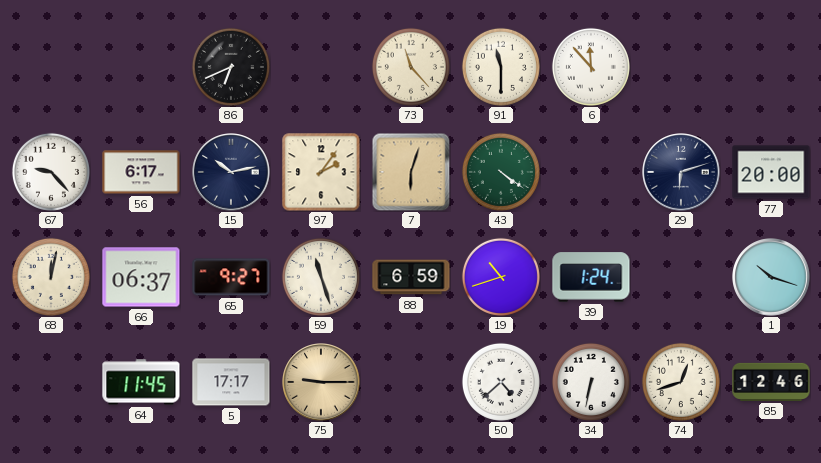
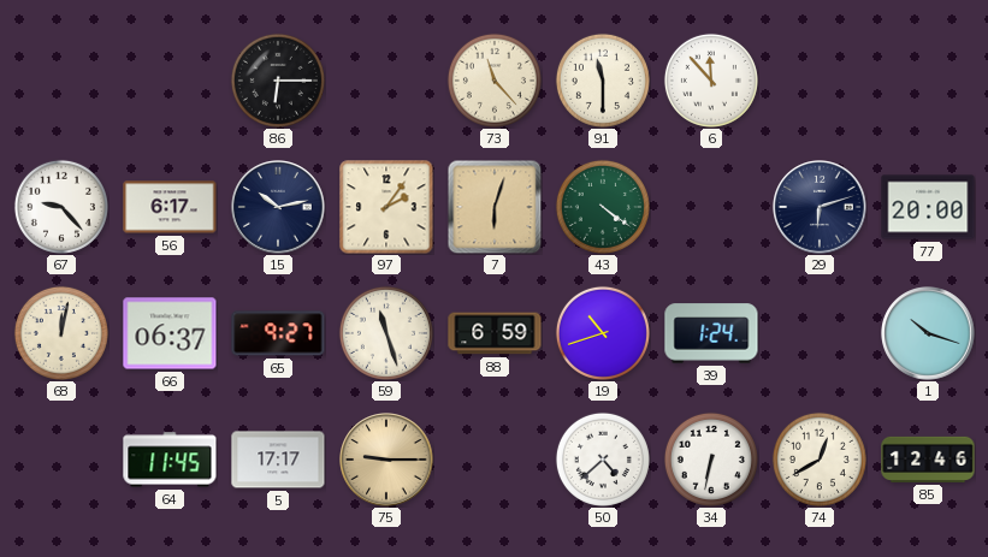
86: 6:41 -> 6:15 (278, 81)
74: 12:42 -> 12:40 (820, 460)
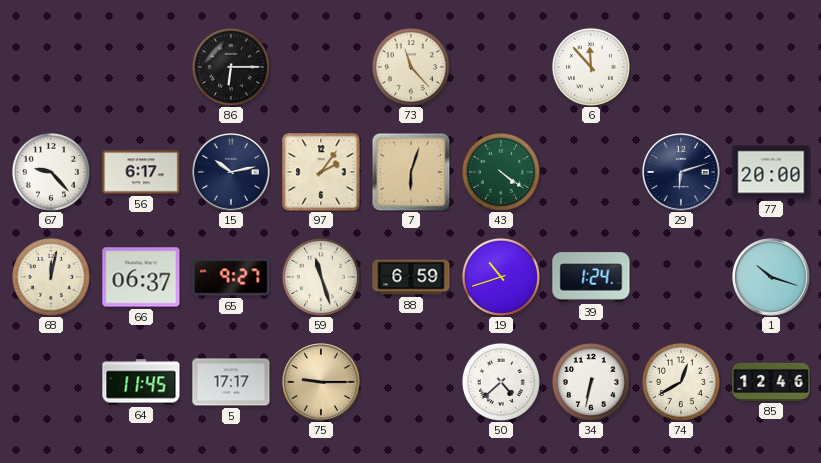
91: 11:30 -> none (603, 81)
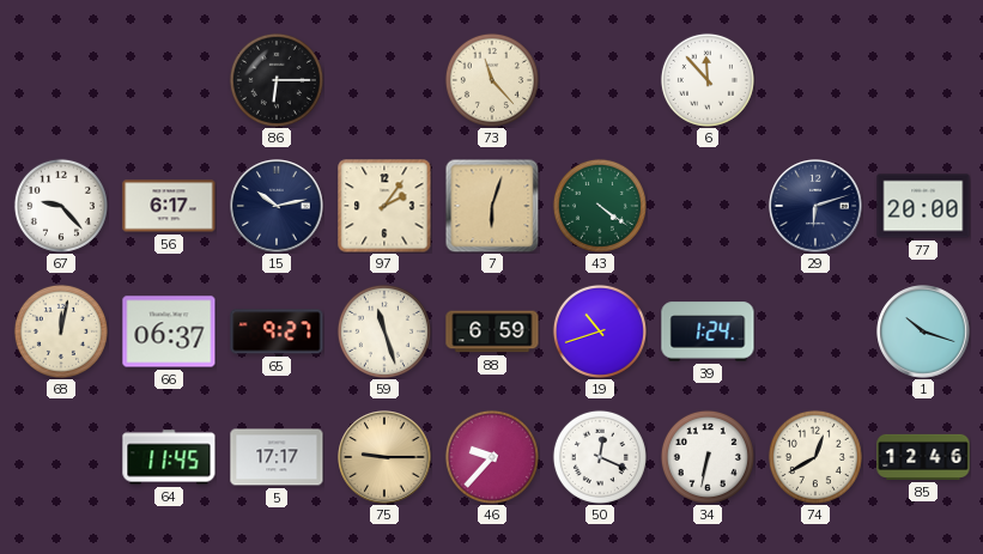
46: none -> 9:37 (492, 457)
50: 4:38 -> 12:19 (600, 457)
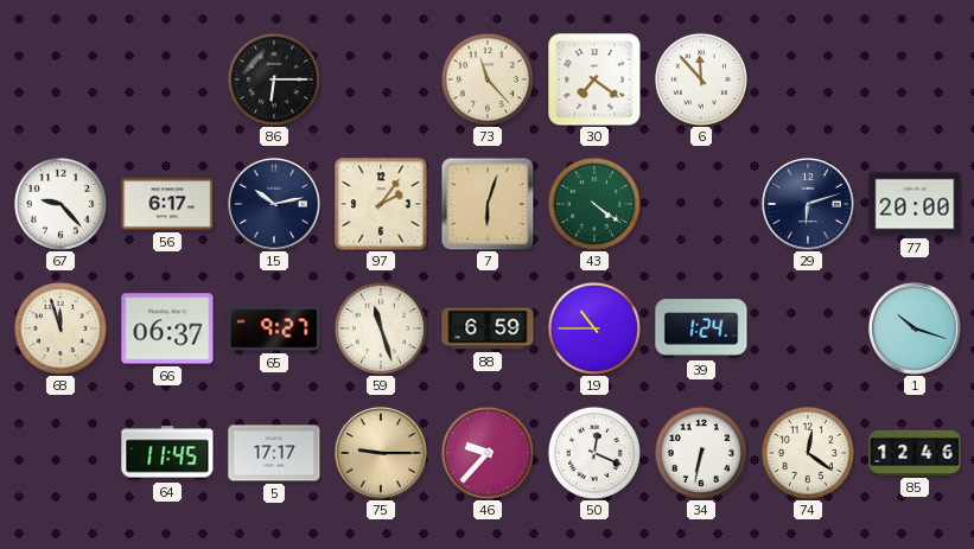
30: none -> 7:21 (594, 79)
68: 12:02 -> 11:57 (61, 328)
19: 10:42 -> 10:45 (594, 328)
74: 12:40 -> 12:21 (808, 453)
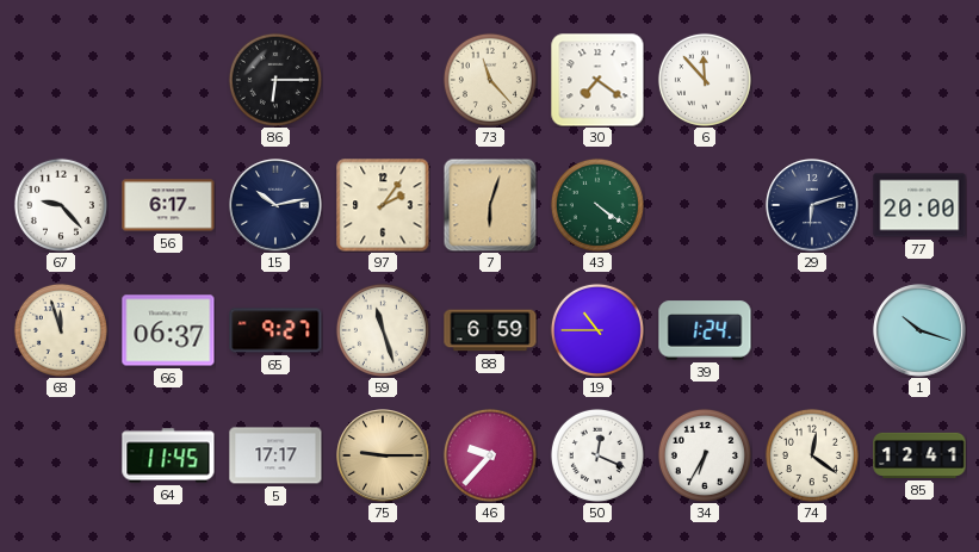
34: 6:32 -> 6:35 (705, 455)
85: 12:46 -> 12:41 (919, 455)
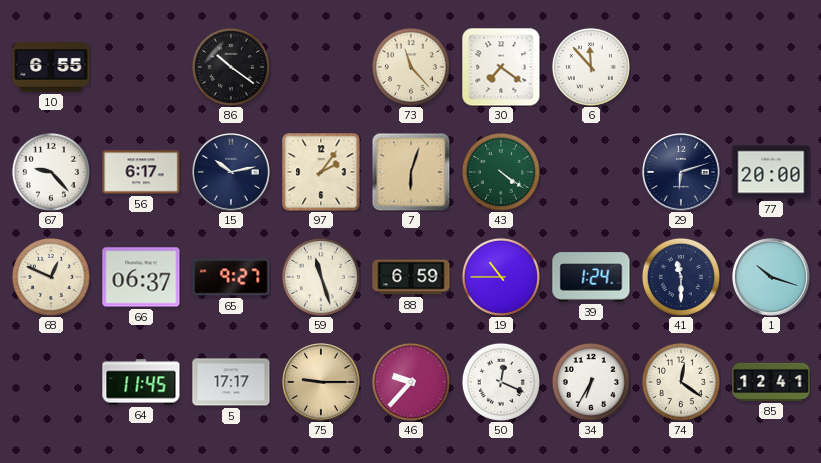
10: none -> 6:55 (51, 67)
86: 6:15 -> 10:21 (231, 67)
68: 11:57 -> 12:49 (51, 277)
41: none -> 11:30 (681, 277)
